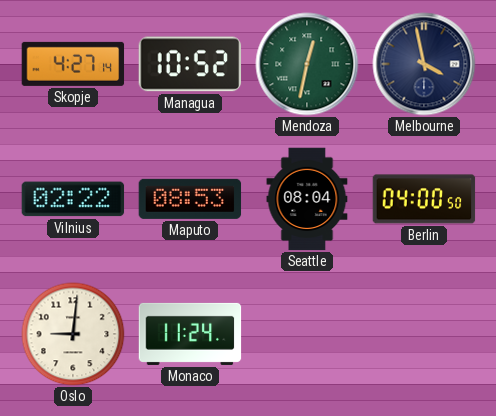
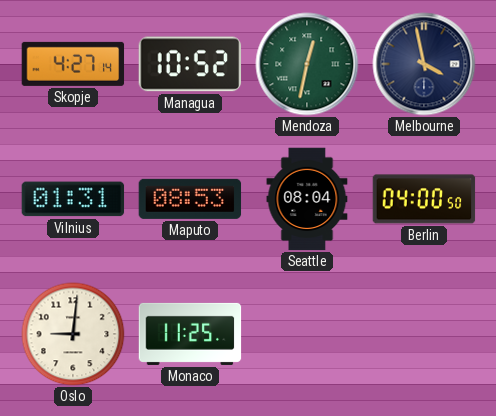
Vilnius: 02:22 -> 01:31 (73, 199)
Monaco: 11:24 -> 11:25 (190, 334)
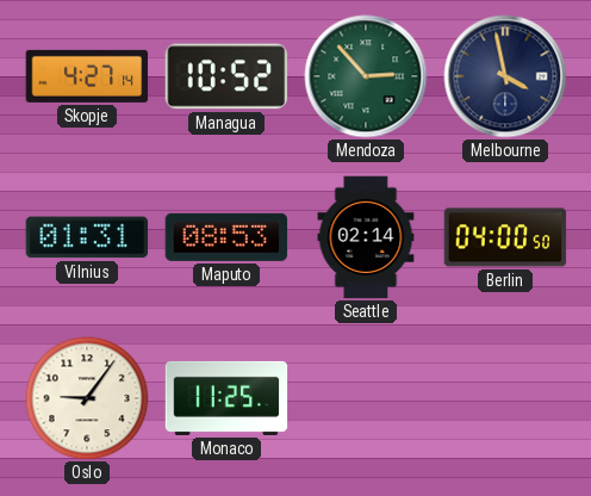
Mendoza: 12:32 -> 2:53 (366, 76)
Seattle: 08:04 -> 02:14 (366, 237)
Oslo: 9:01 -> 9:06 (87, 398)
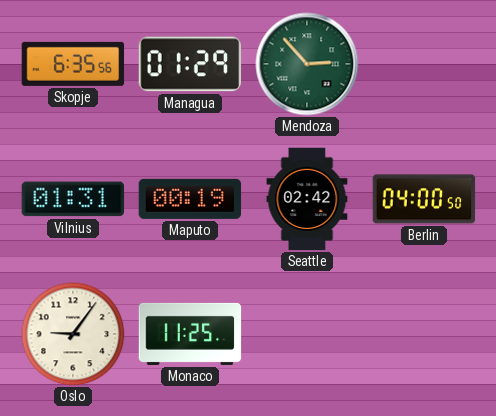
Skopje: 4:27 -> 6:35 (73, 64)
Managua: 10:52 -> 01:29 (190, 64)
Melbourne: 3:58 -> none (505, 76)
Maputo: 08:53 -> 00:19 (190, 199)
Seattle: 02:14 -> 02:42 (307, 199)
